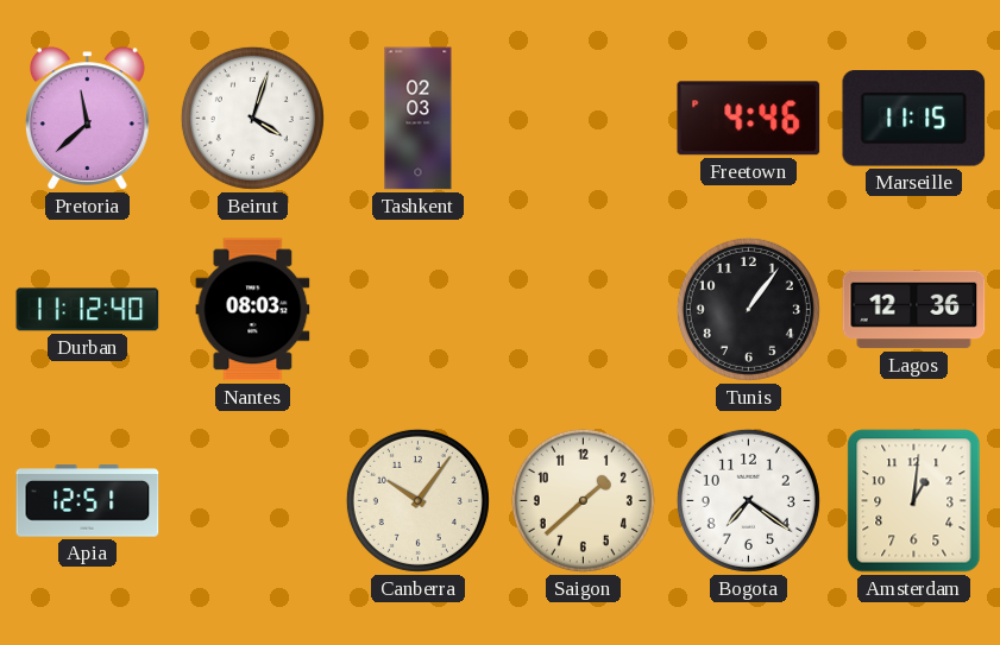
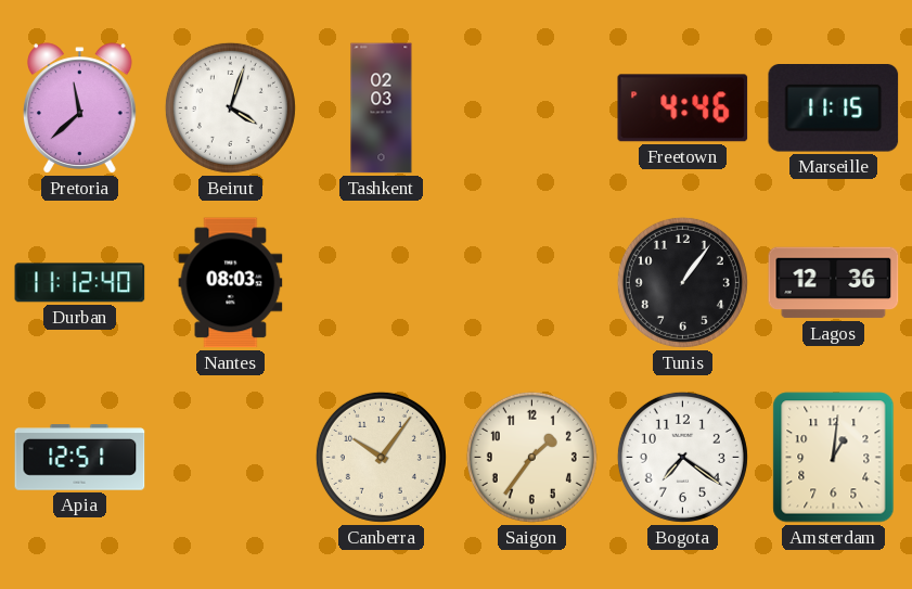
Saigon: 1:38 -> 1:36 (531, 457)
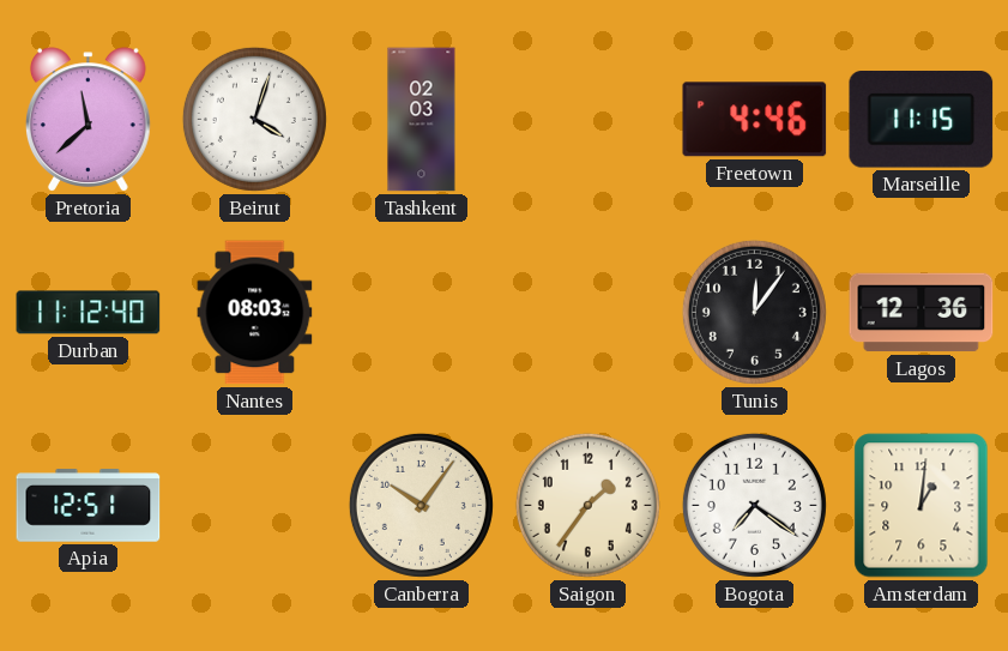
Tunis: 1:06 -> 12:06 (754, 312)
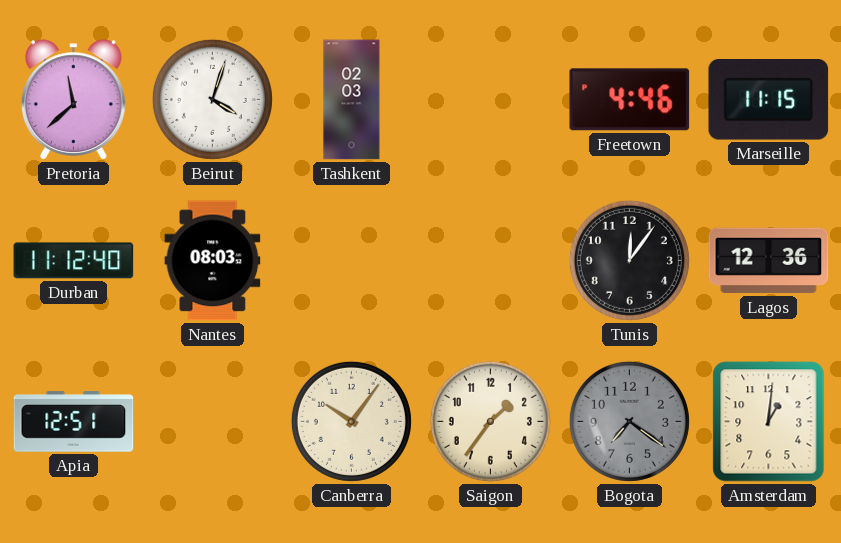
Bogota dial: white -> grey (629, 421)
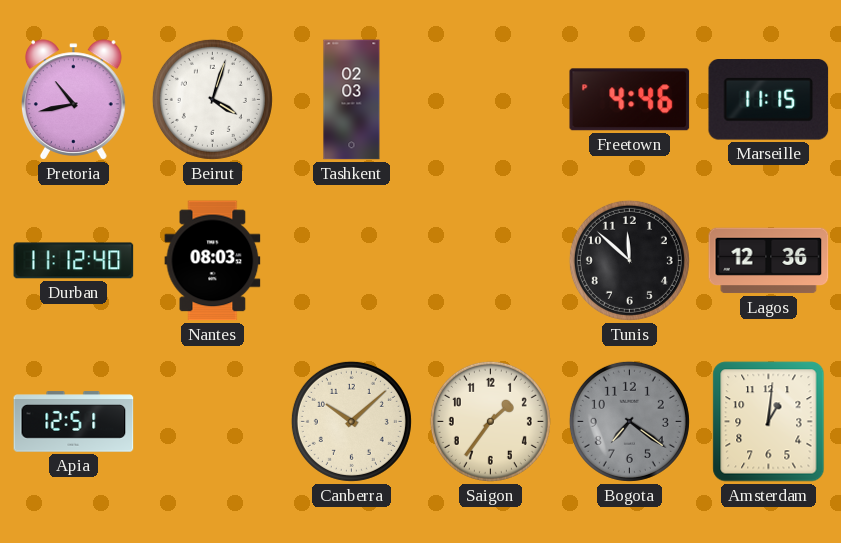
Pretoria: 11:38 -> 10:43 (74, 100)
Tunis: 12:06 -> 11:52 (629, 260)
Canberra: 10:06 -> 10:08 (351, 421)
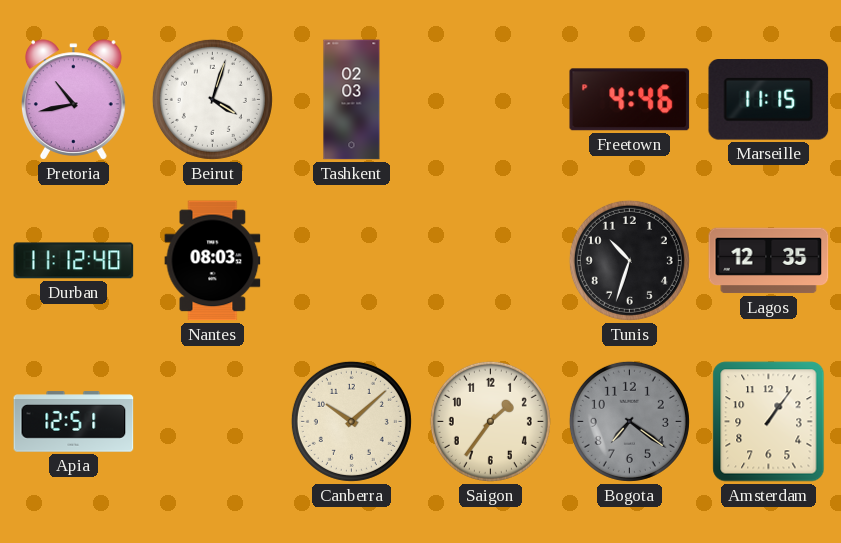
Tunis: 11:52 -> 10:33 (629, 260)
Lagos: 12:36 -> 12:35 (769, 261)
Amsterdam: 1:01 -> 1:06 (769, 422)
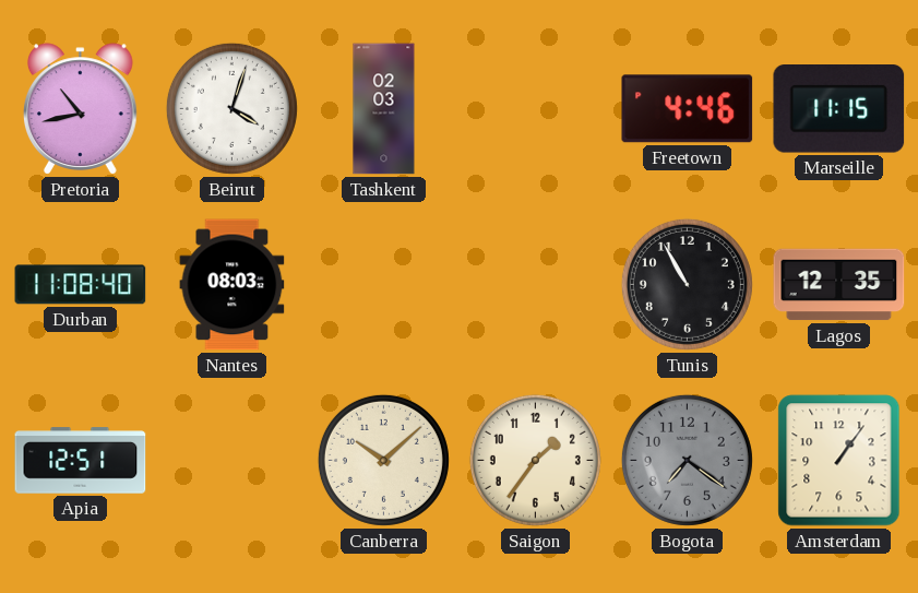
Durban: 11:12 -> 11:08 (81, 285)
Tunis: 10:33 -> 10:55 (687, 284)
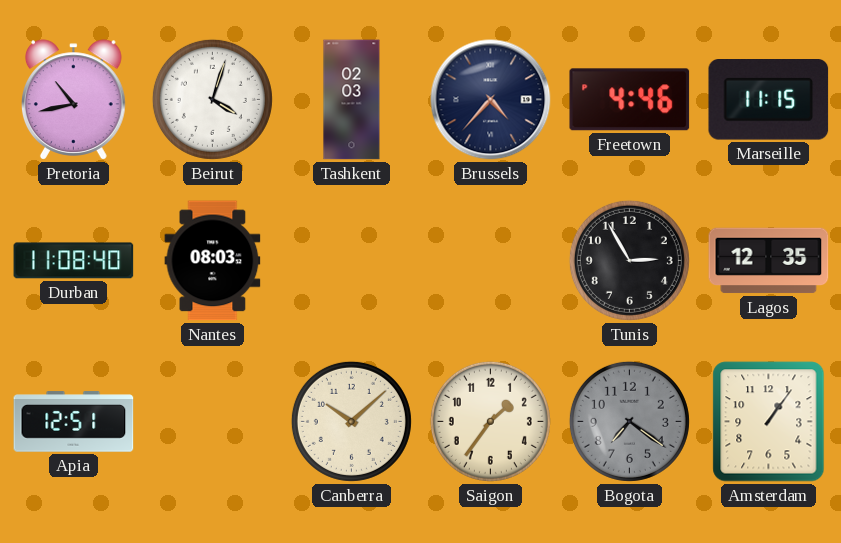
Brussels: none -> 4:37 (491, 100)
Tunis: 10:55 -> 2:55 (629, 260)
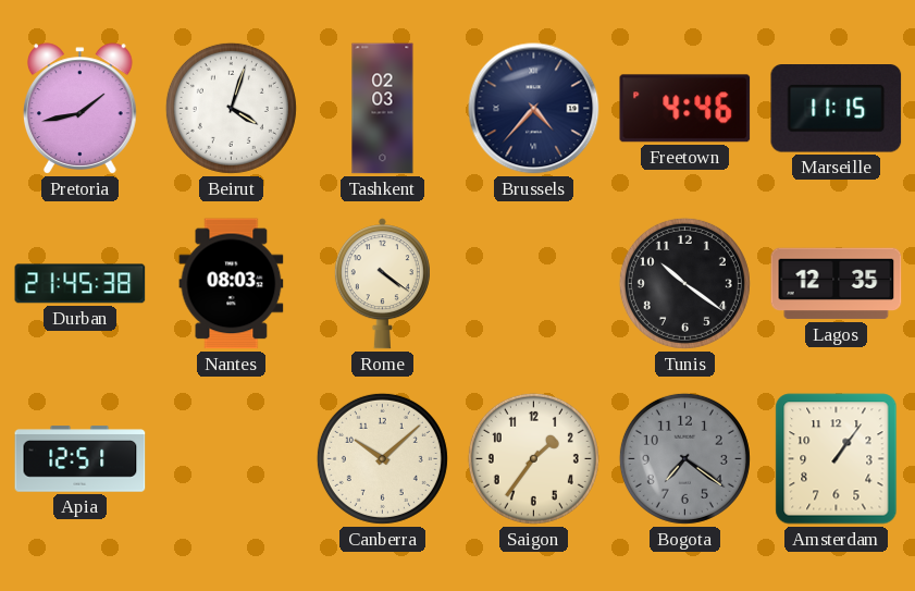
Pretoria: 10:43 -> 1:43 (81, 109)
Durban: 11:08 -> 21:45 (81, 284)
Rome: none -> 4:21 (382, 284)
Tunis: 2:55 -> 10:21 (684, 283)
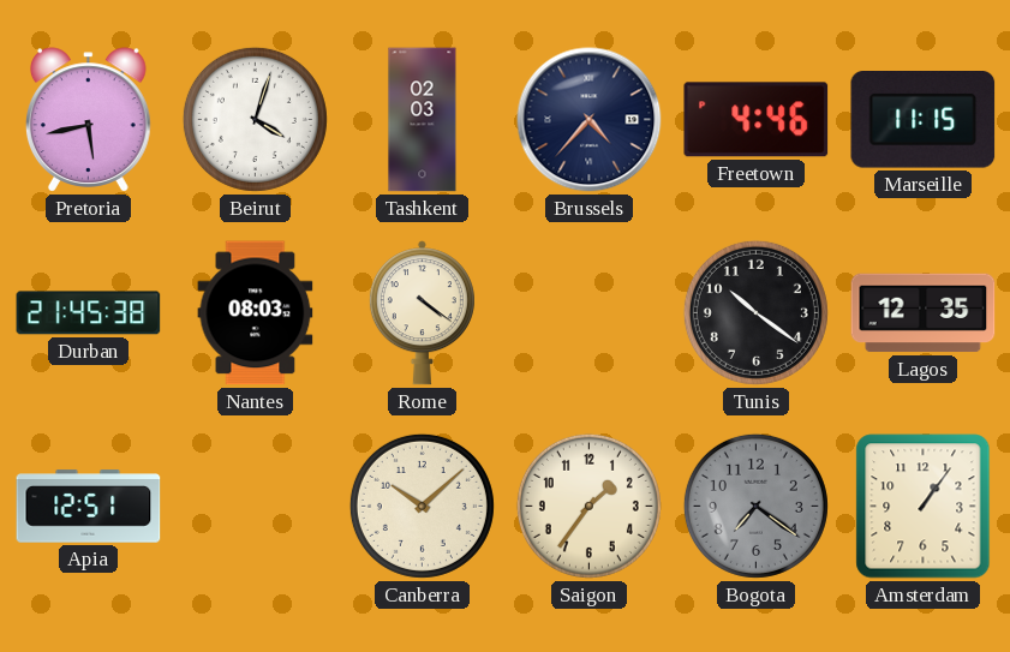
Pretoria: 1:43 -> 5:43 (89, 120)
